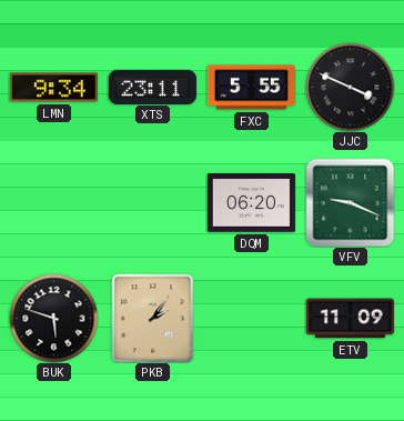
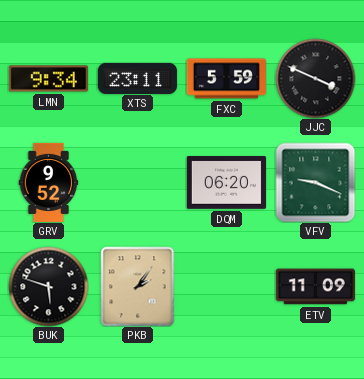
FXC: 5:55 -> 5:59 (226, 79)
GRV: none -> 9:52 (49, 182)
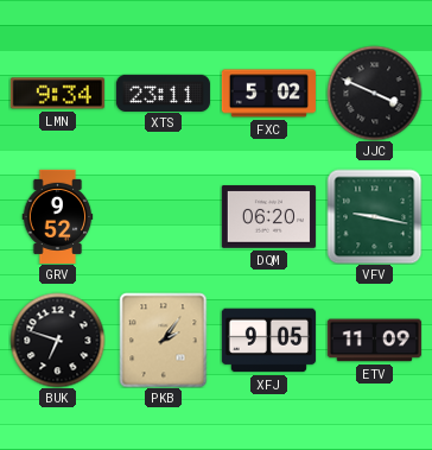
FXC: 5:59 -> 5:02 (268, 94)
VFV: 9:19 -> 9:17 (374, 216)
BUK: 5:48 -> 6:48 (57, 340)
XFJ: none -> 9:05 (268, 341)
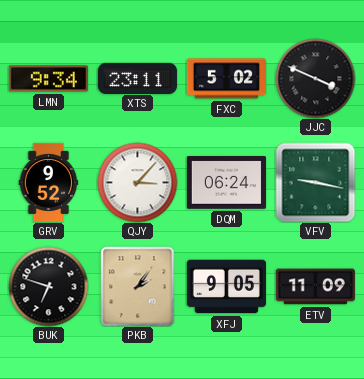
QJY: none -> 3:07 (137, 182)
DQM: 06:20 -> 06:24 (226, 183)
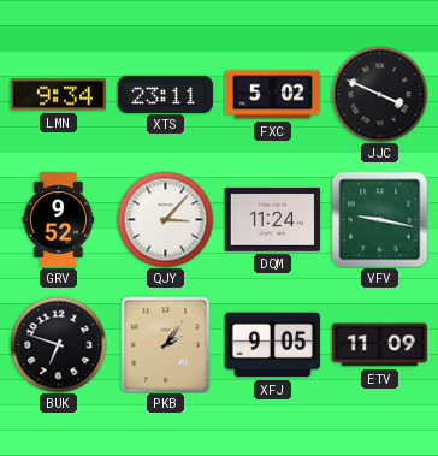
DQM: 06:24 -> 11:24 (272, 220)
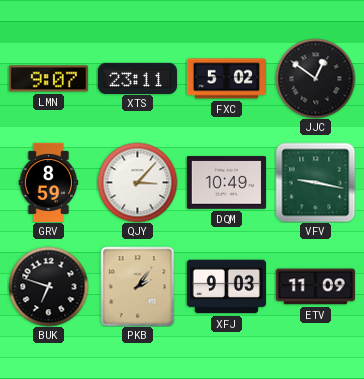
LMN: 9:34 -> 9:07 (48, 79)
JJC: 3:49 -> 12:51 (315, 78)
GRV: 9:52 -> 8:59 (49, 182)
DQM: 11:24 -> 10:49 (226, 183)
XFJ: 9:05 -> 9:03 (226, 287)
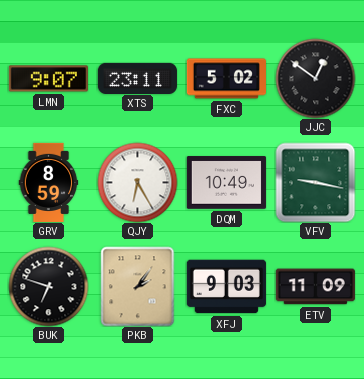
QJY: 3:07 -> 6:25 (137, 182)
